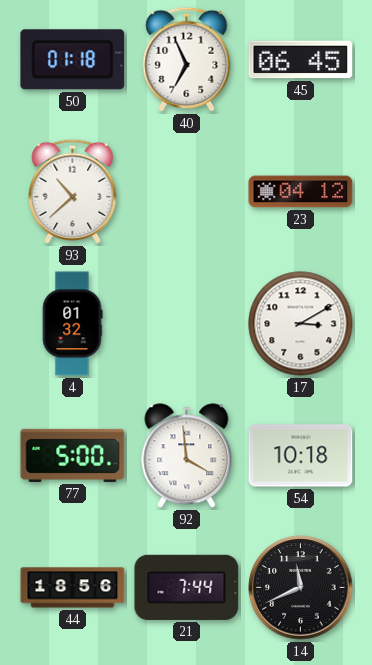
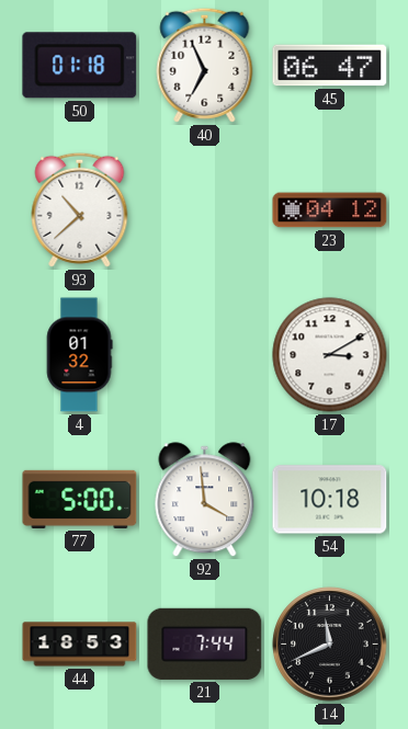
45: 06:45 -> 06:47 (330, 66)
44: 18:56 -> 18:53 (80, 645)
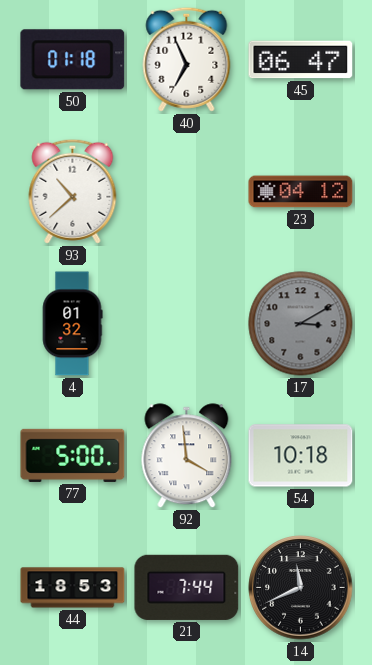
17 dial: white -> grey (301, 324)
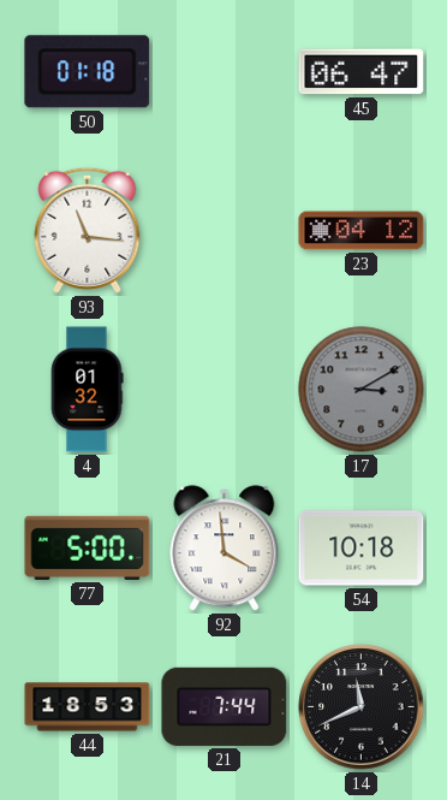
40: 6:56 -> none (187, 59)
93: 10:38 -> 11:16 (88, 230)
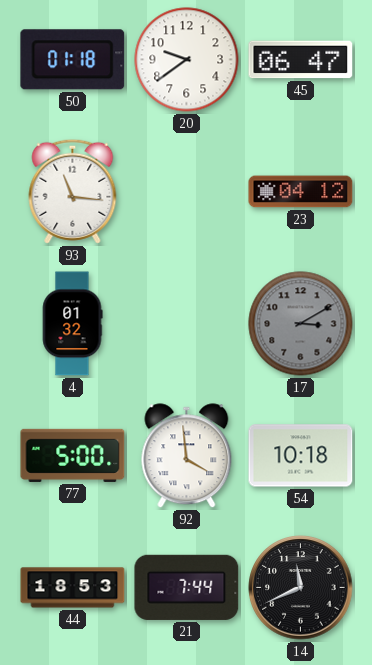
20: none -> 9:39 (187, 60)
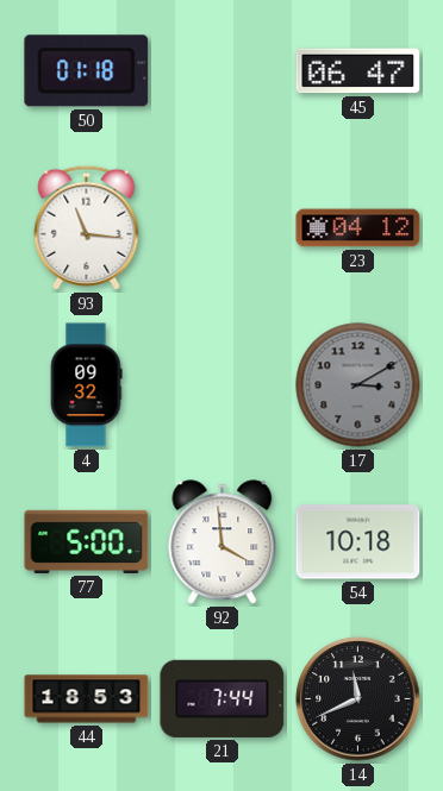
20: 9:39 -> none (187, 60)
4: 01:32 -> 09:32 (86, 385)
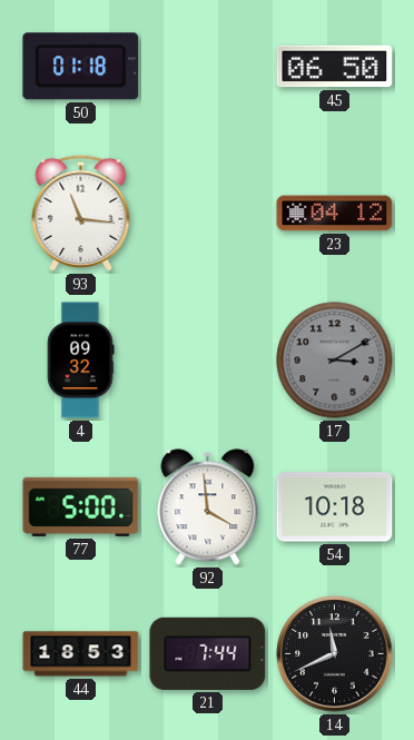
45: 06:47 -> 06:50 (335, 67)
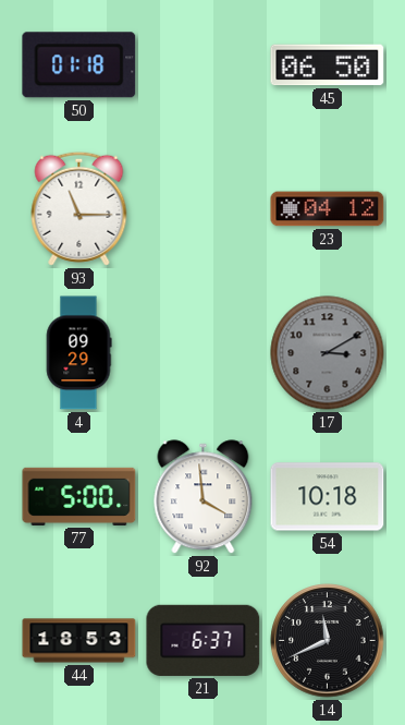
93: 11:16 -> 11:15 (79, 208)
4: 09:32 -> 09:29 (78, 353)
21: 7:44 -> 6:37 (204, 640)
